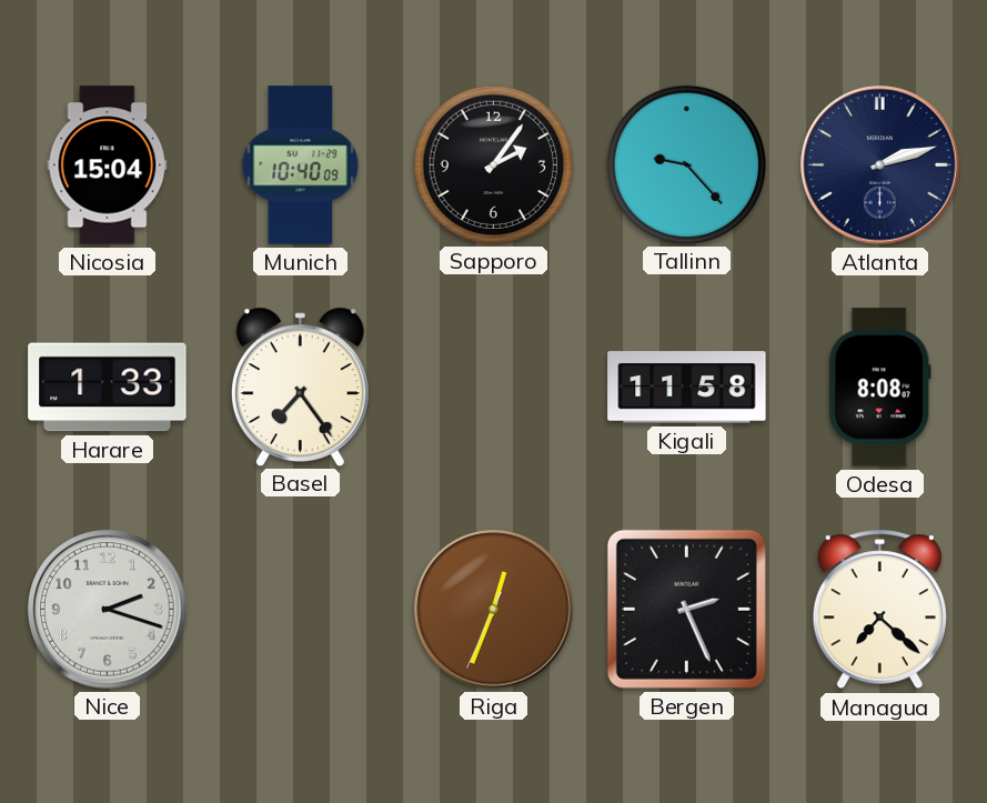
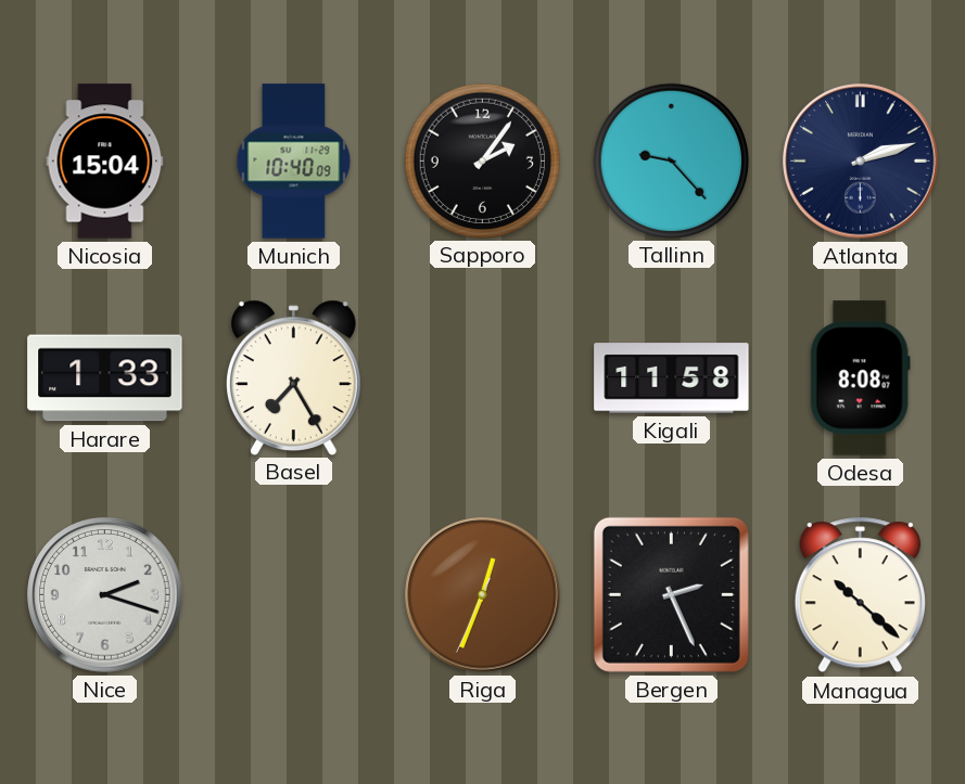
Basel: 7:24 -> 7:25 (293, 377)
Managua: 7:22 -> 10:22 (860, 595)
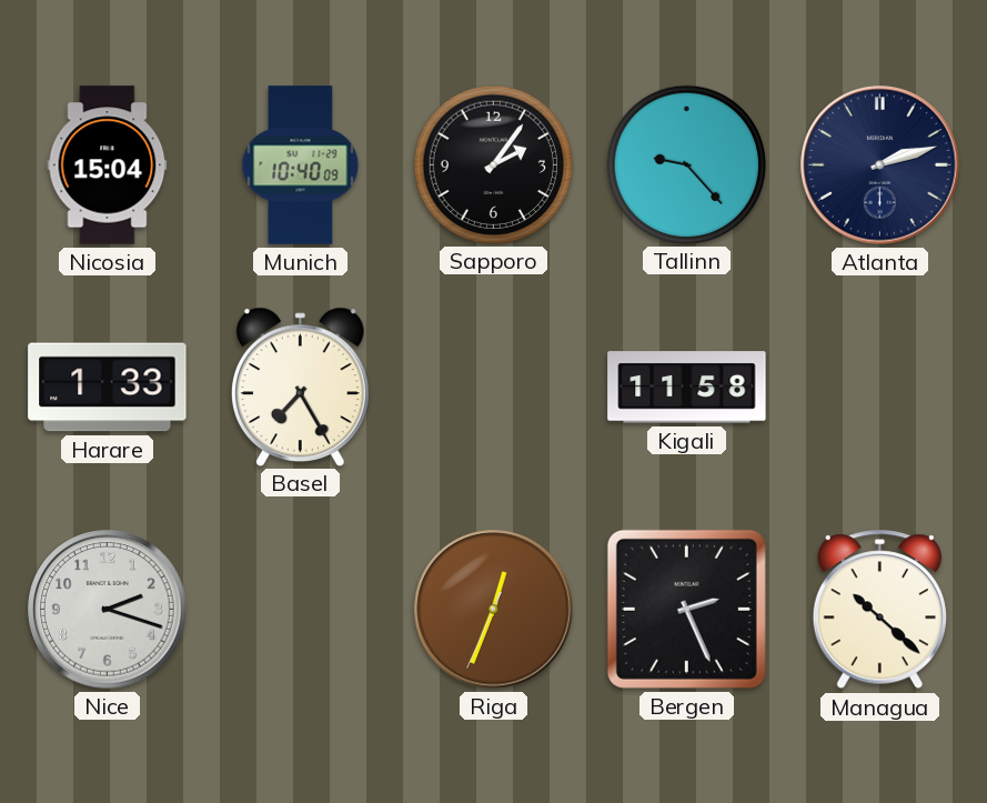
Odesa: 8:08 -> none (860, 378)
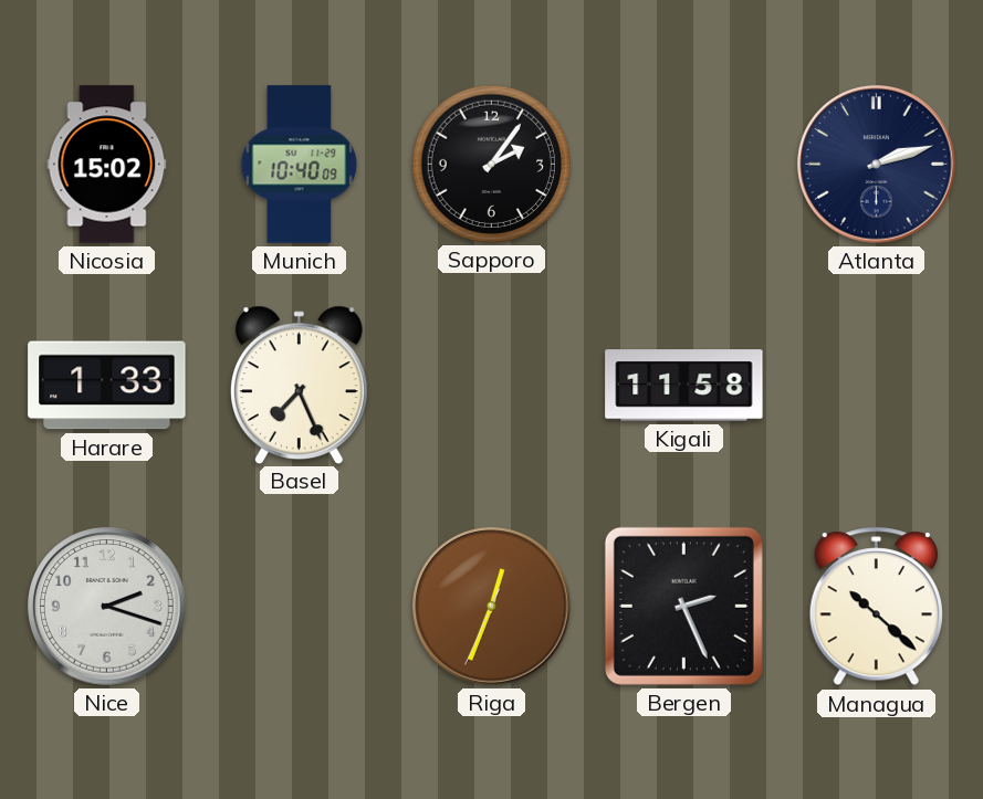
Nicosia: 15:04 -> 15:02 (107, 165)
Tallinn: 9:23 -> none (686, 164)
Basel: 7:25 -> 7:26 (299, 385)
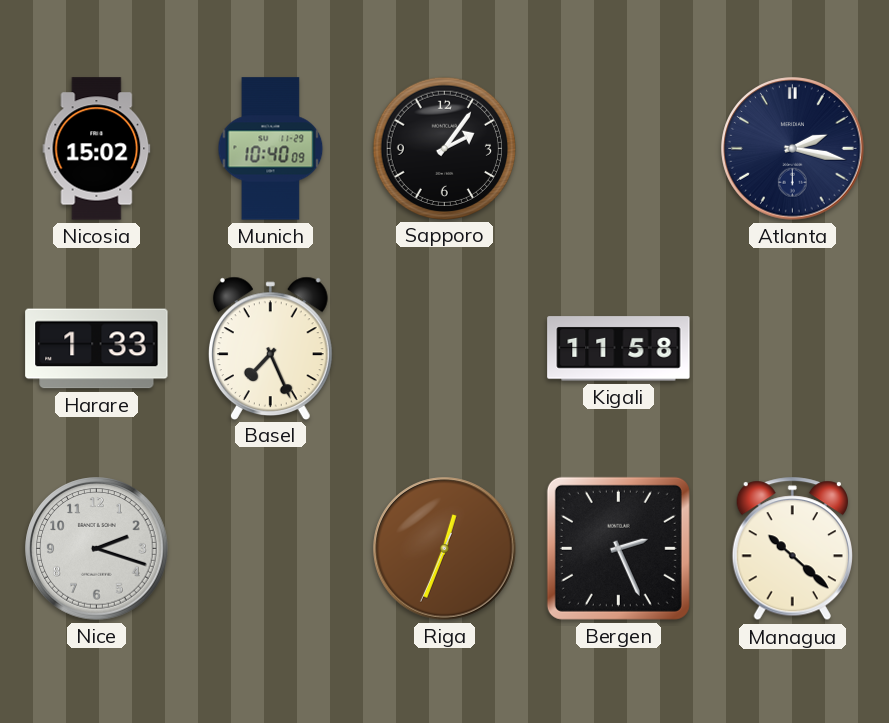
Atlanta: 2:12 -> 2:17 (793, 149)
